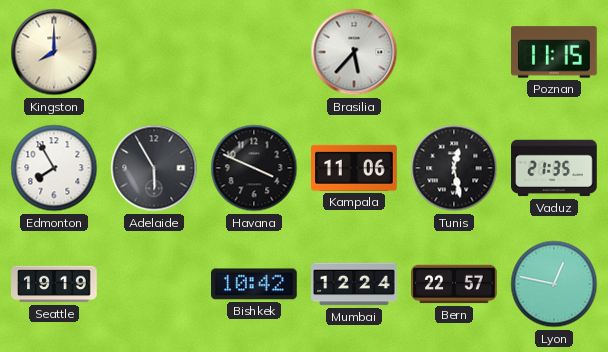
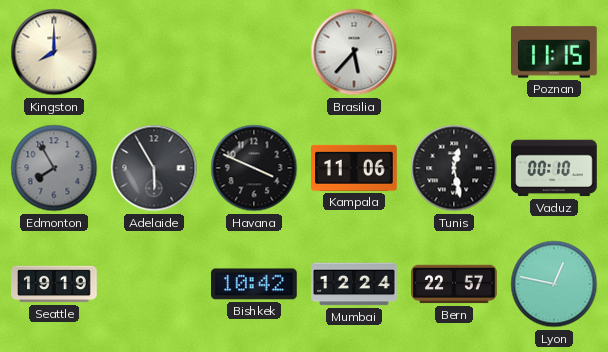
Edmonton dial: white -> grey (54, 168)
Vaduz: 21:35 -> 00:10 (554, 168)
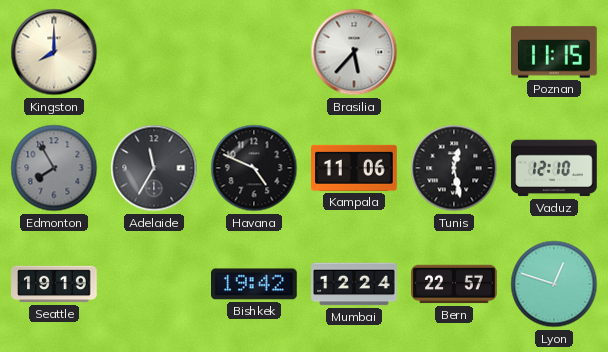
Adelaide: 5:55 -> 11:35 (154, 168)
Havana: 3:49 -> 4:49 (254, 168)
Vaduz: 00:10 -> 12:10 (554, 168)
Bishkek: 10:42 -> 19:42 (254, 284)
Lyon: 12:47 -> 12:48 (554, 284)
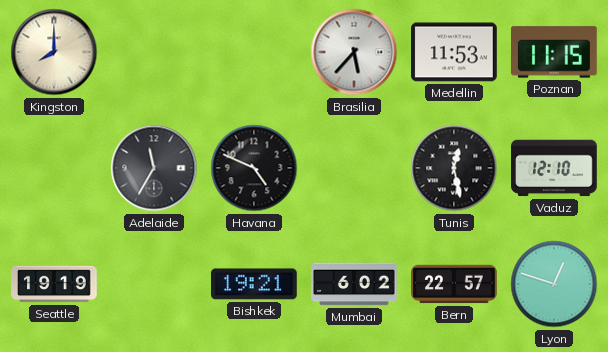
Medellin: none -> 11:53 (454, 52)
Edmonton: 7:55 -> none (54, 168)
Kampala: 11:06 -> none (354, 168)
Bishkek: 19:42 -> 19:21 (254, 284)
Mumbai: 12:24 -> 6:02 (354, 284)
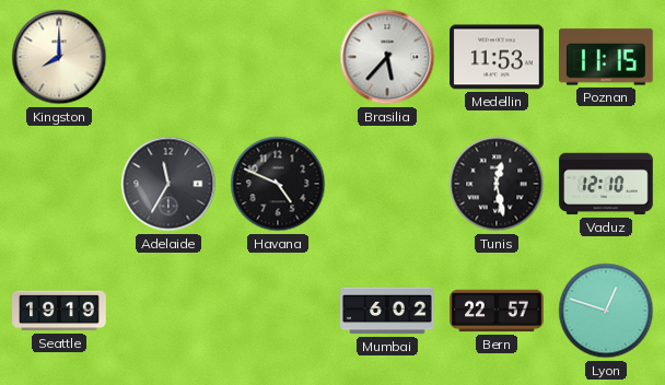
Bishkek: 19:21 -> none (254, 284)
